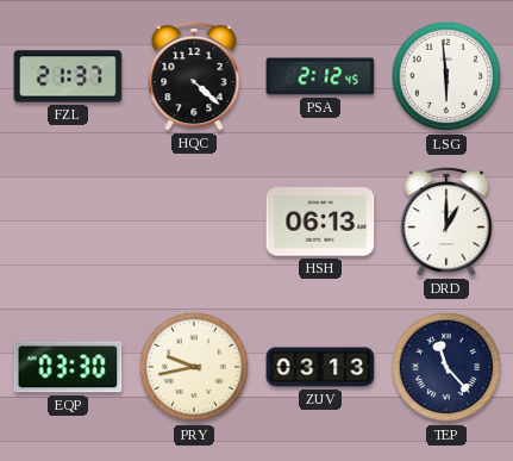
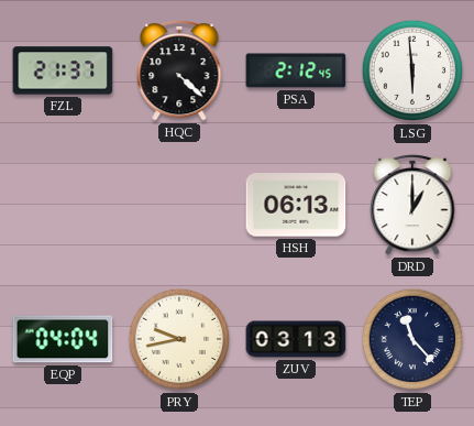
EQP: 03:30 -> 04:04 (63, 339)
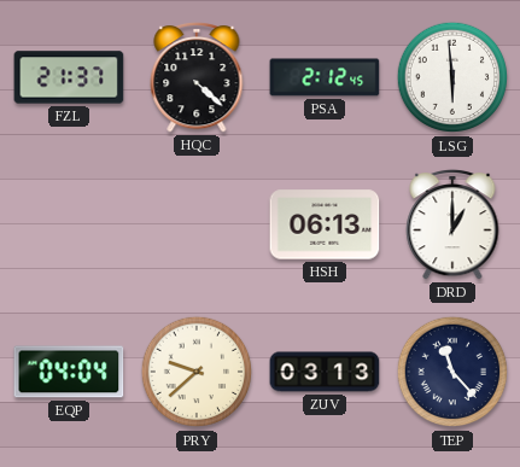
PRY: 9:43 -> 9:38 (197, 372)
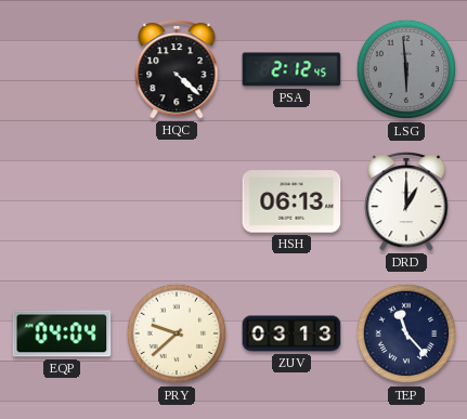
FZL: 21:37 -> none (69, 77)
LSG dial: white -> grey (406, 69)
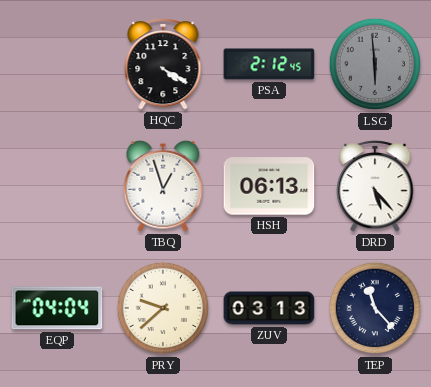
HQC: 4:22 -> 4:20 (163, 65)
TBQ: none -> 12:57 (163, 186)
DRD: 1:00 -> 5:23 (375, 187)
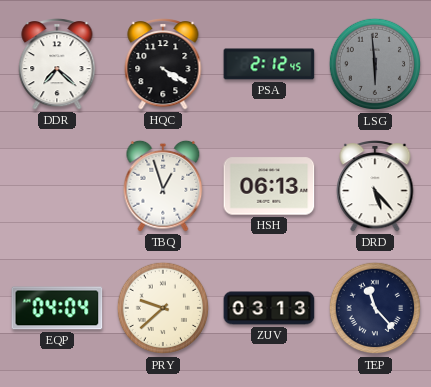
DDR: none -> 7:22 (57, 65)
